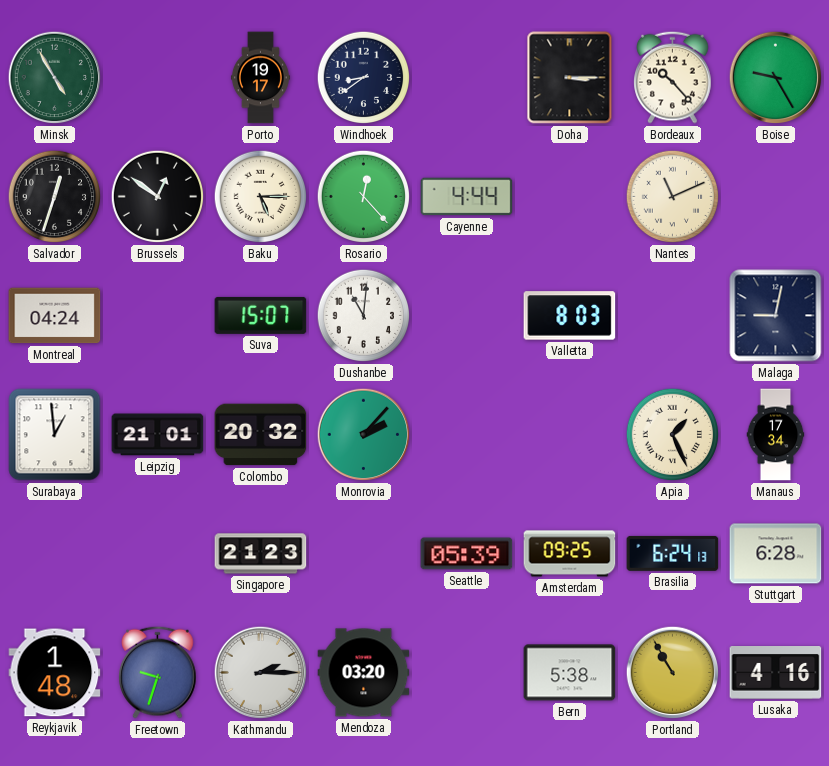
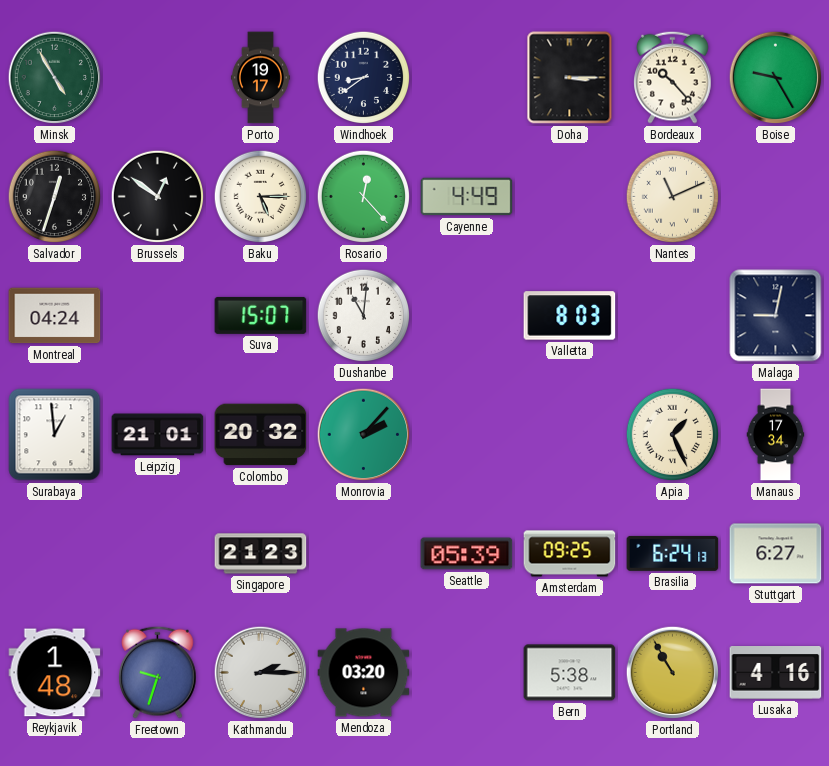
Cayenne: 4:44 -> 4:49 (467, 197)
Stuttgart: 6:28 -> 6:27 (776, 554)
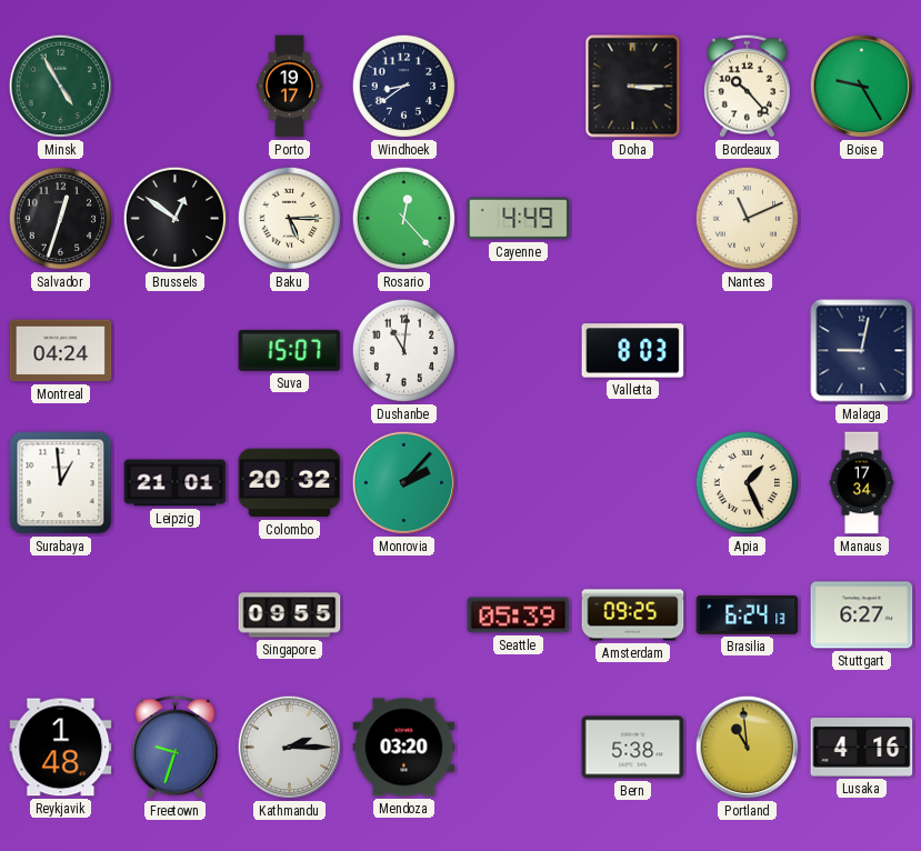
Singapore: 21:23 -> 09:55 (290, 615)
Portland: 10:55 -> 10:59 (748, 748)
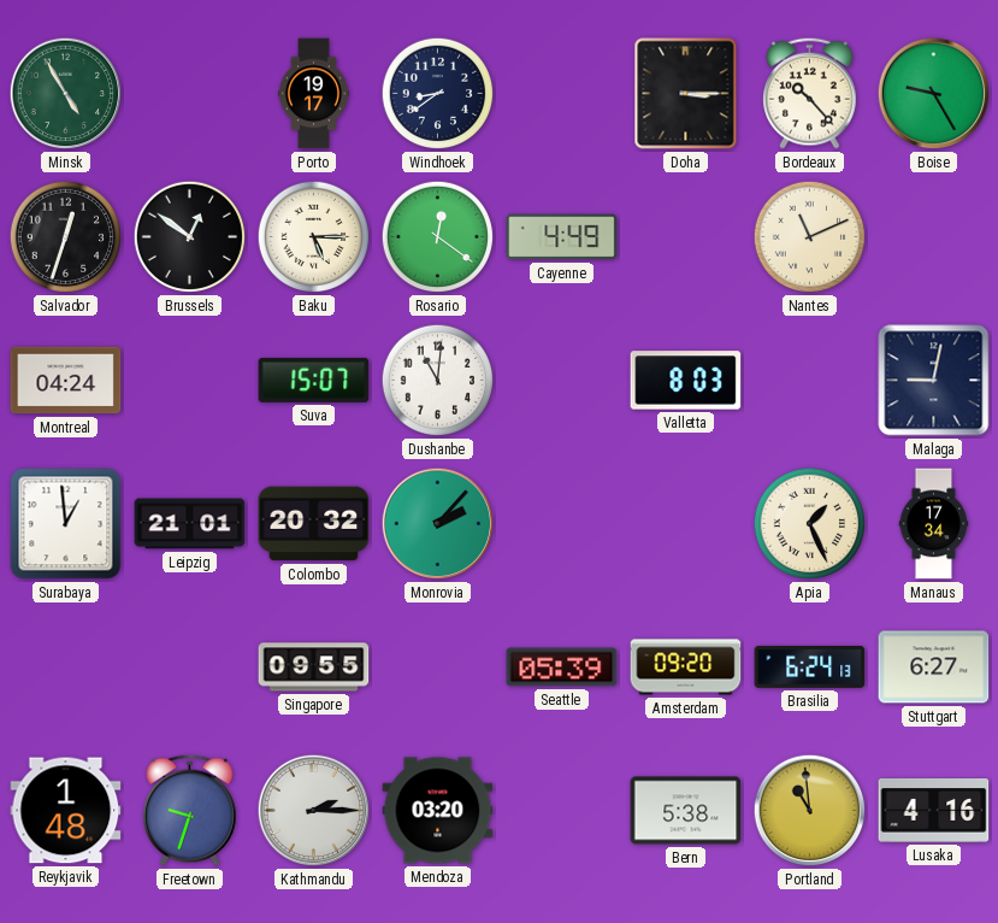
Rosario: 12:23 -> 12:21 (438, 237)
Amsterdam: 09:25 -> 09:20 (686, 668)
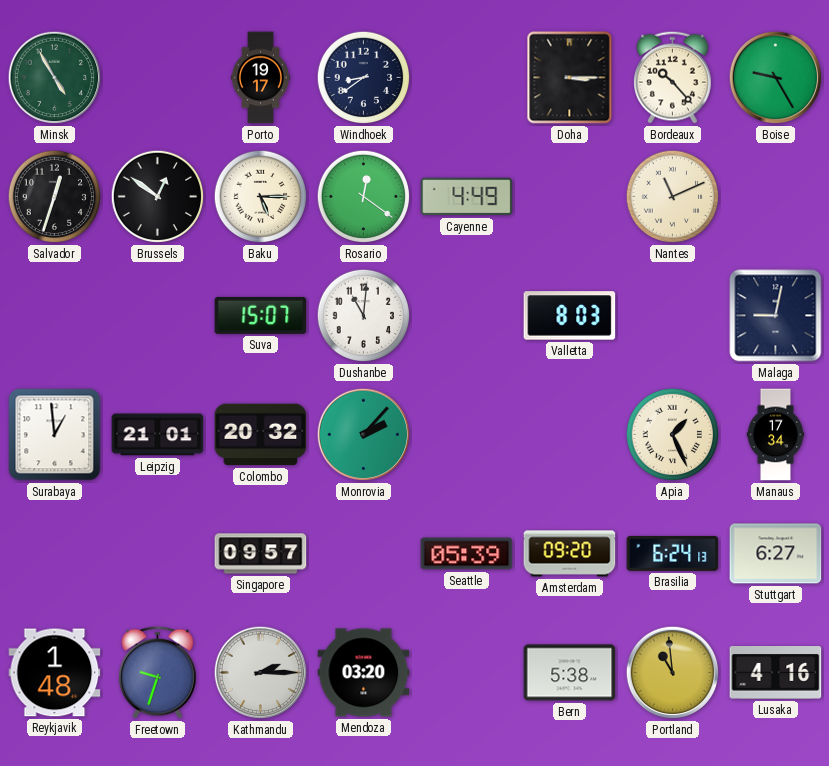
Montreal: 04:24 -> none (66, 381)
Singapore: 09:55 -> 09:57 (261, 554)
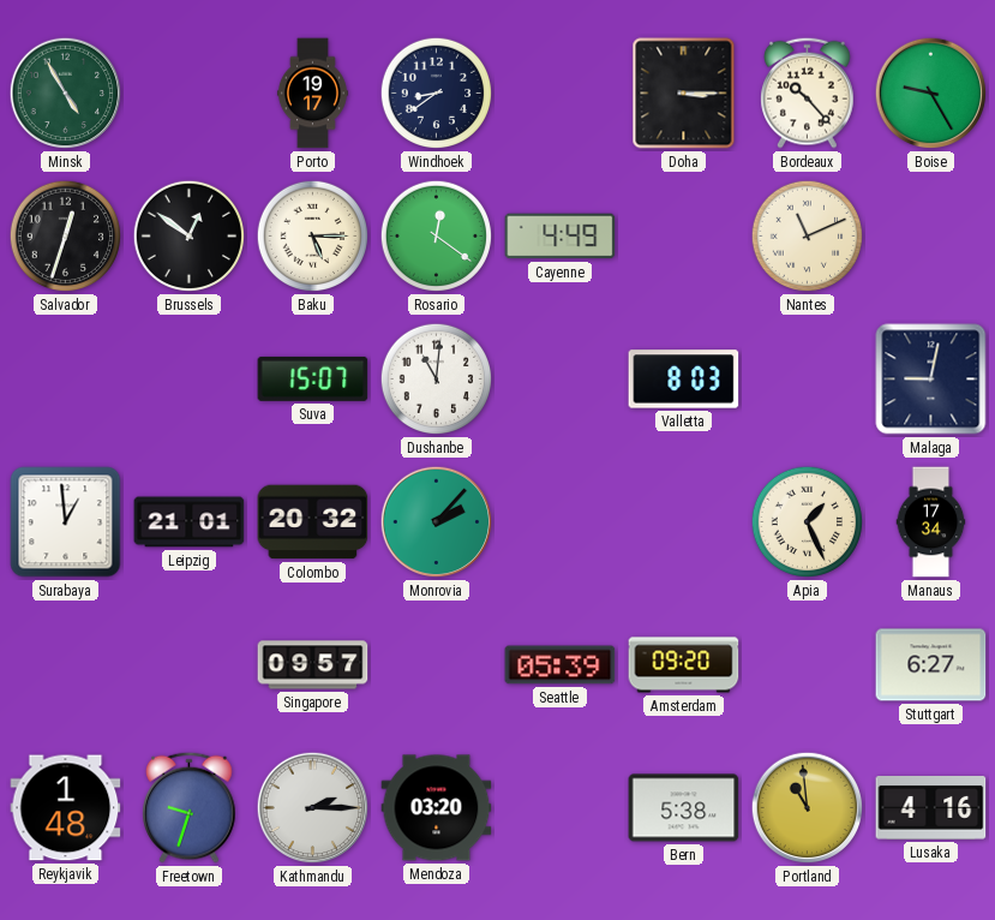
Brasilia: 6:24 -> none (673, 553)
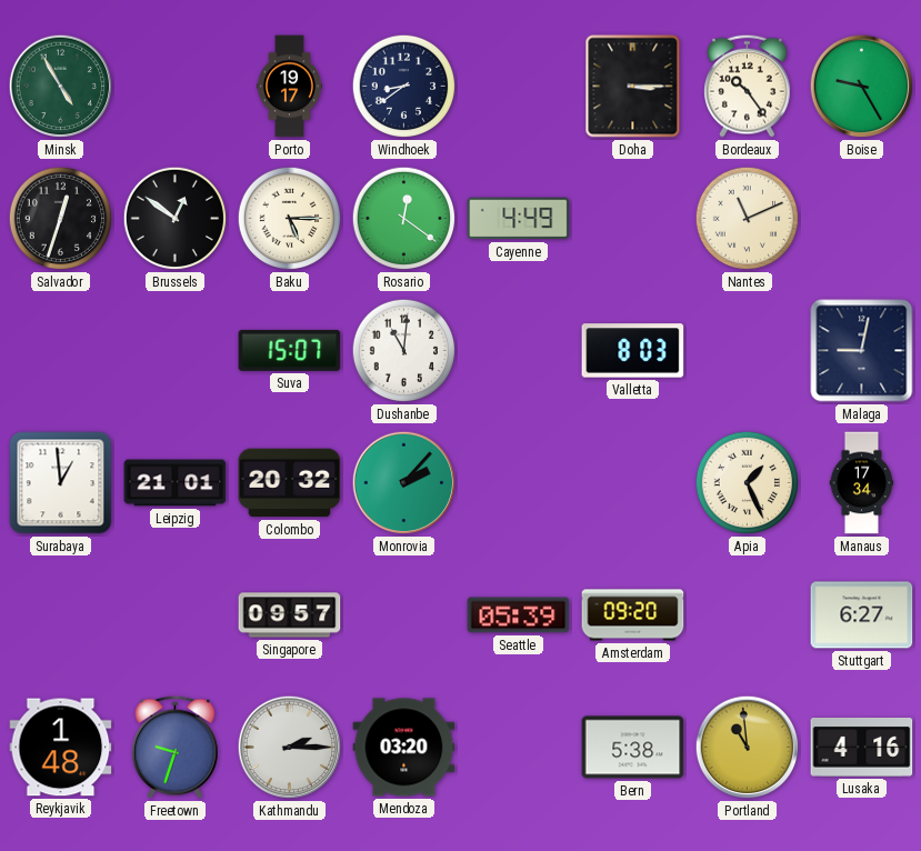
Bordeaux: 10:23 -> 10:24 (748, 86)
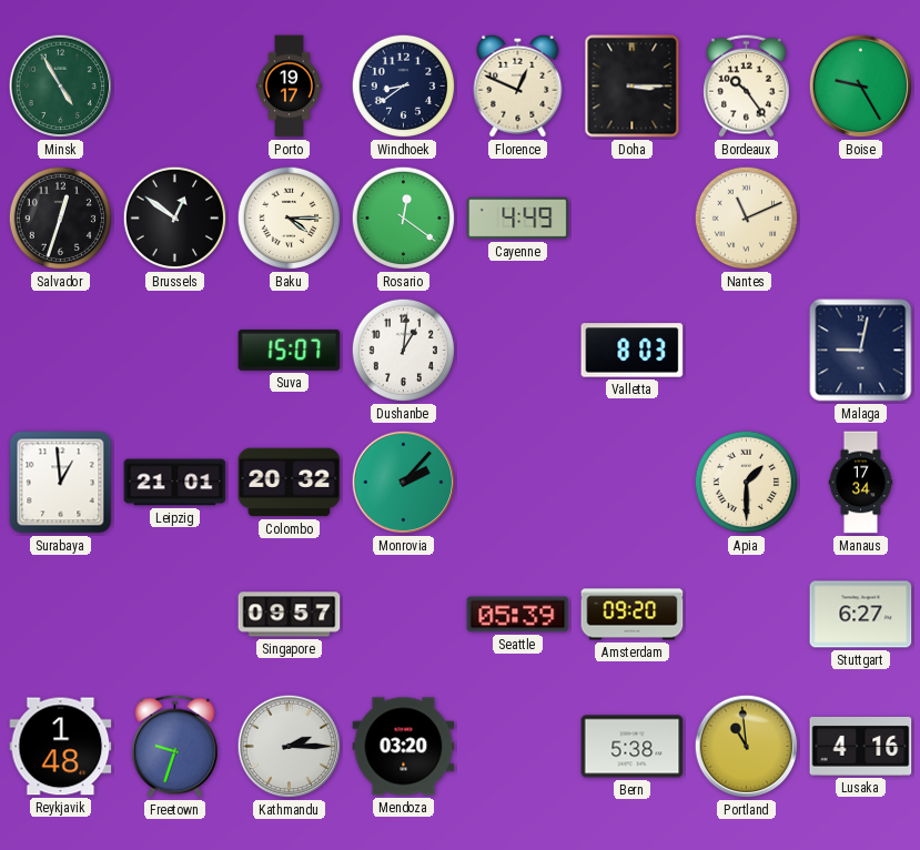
Florence: none -> 12:49 (518, 85)
Baku: 5:15 -> 4:15 (290, 219)
Dushanbe: 11:01 -> 1:01 (404, 351)
Apia: 1:26 -> 1:30 (747, 483)
